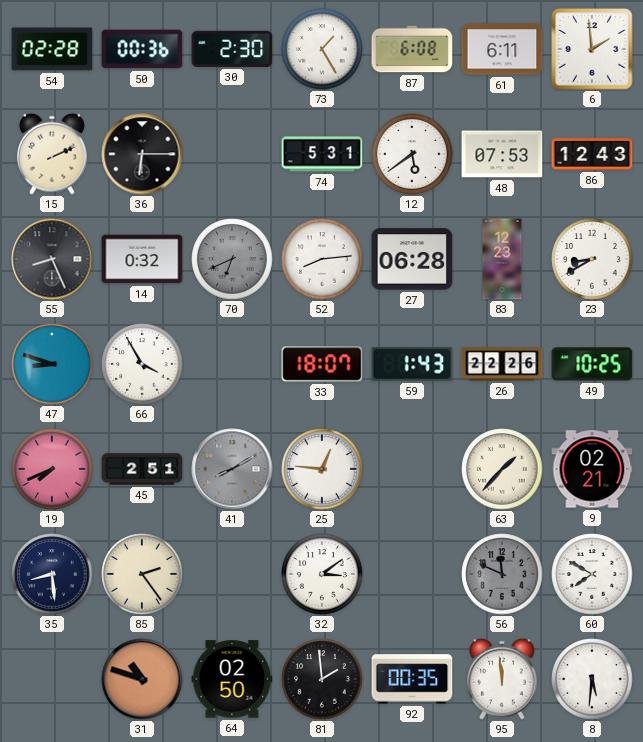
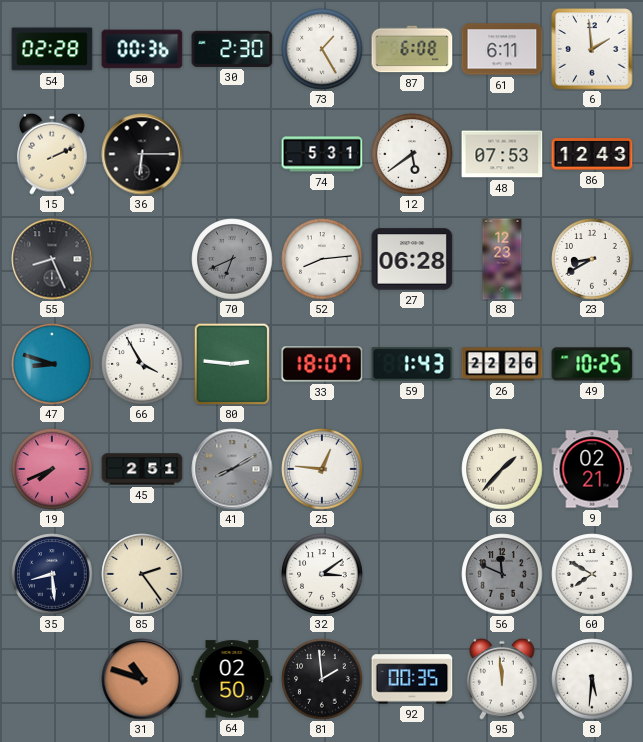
14: 0:32 -> none (142, 259)
80: none -> 2:46 (232, 363)
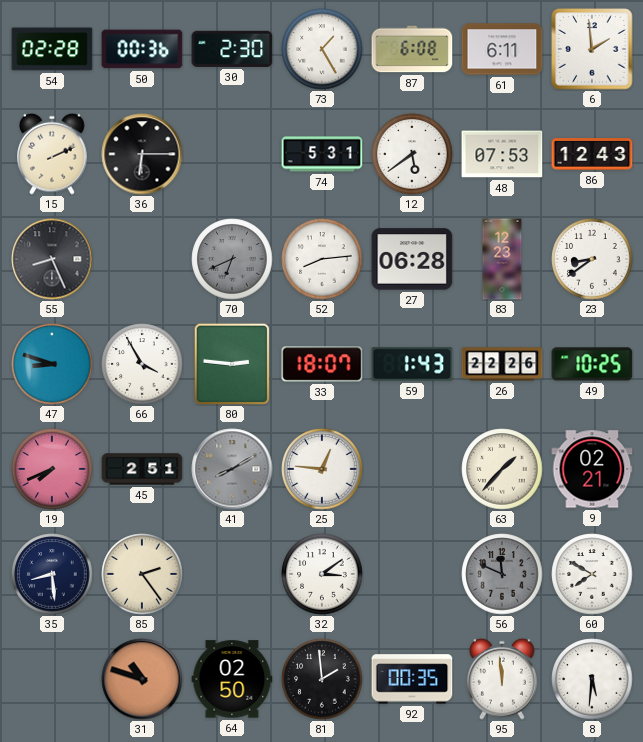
23: 8:40 -> 8:39 (592, 259)
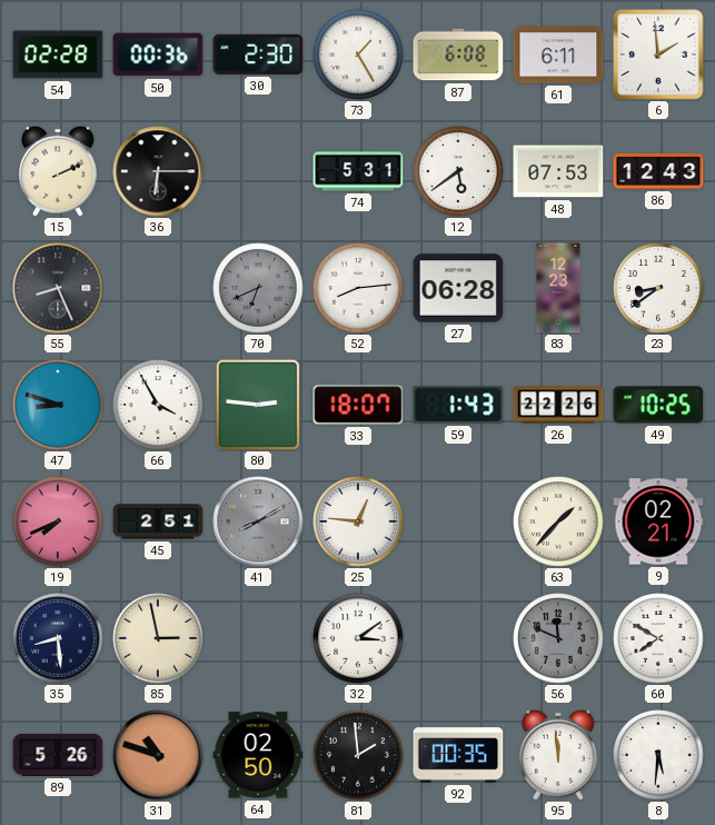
85: 2:24 -> 2:58 (158, 638)
89: none -> 5:26 (58, 755)
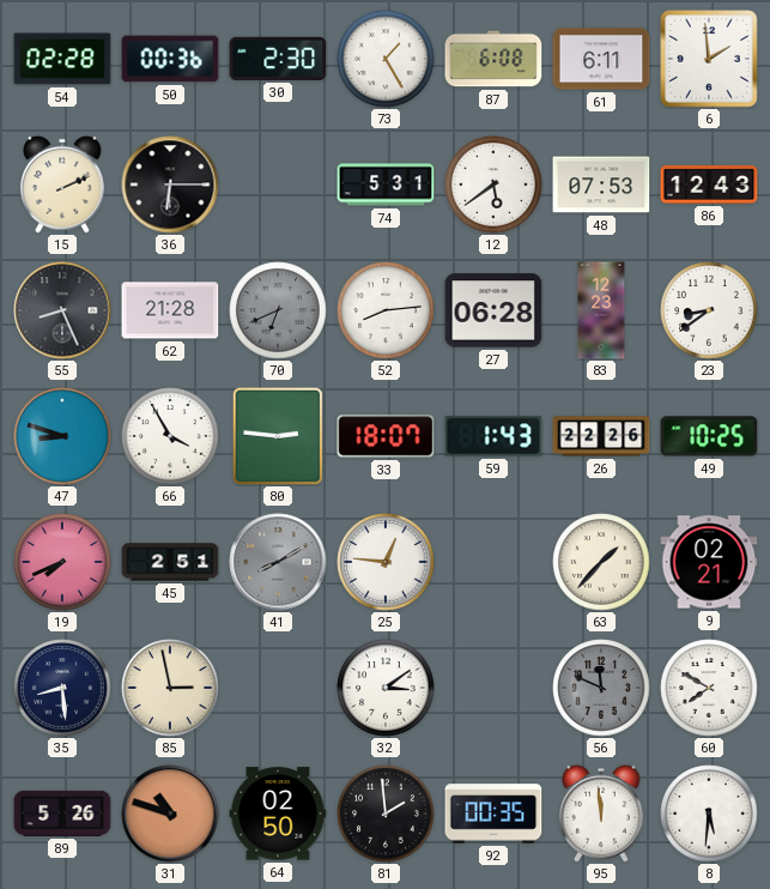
62: none -> 21:28 (170, 310)
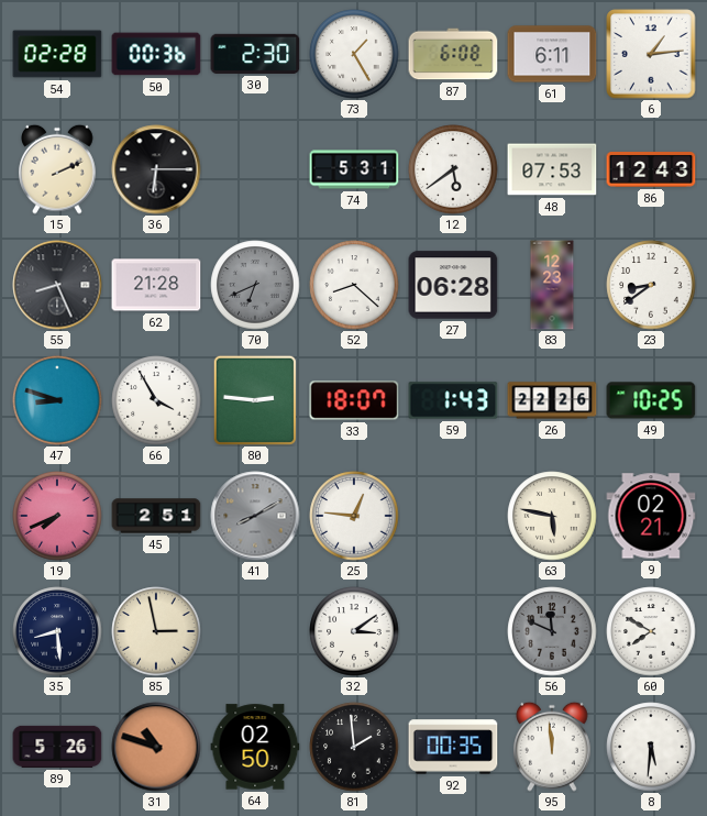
6: 1:59 -> 1:14 (651, 54)
52: 8:14 -> 8:22 (354, 285)
63: 1:37 -> 5:47 (552, 516)
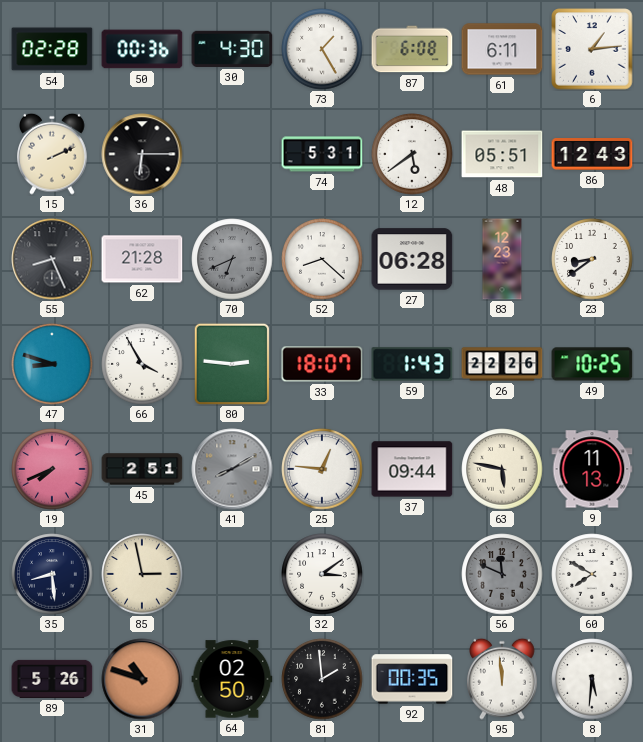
30: 2:30 -> 4:30 (232, 49)
48: 07:53 -> 05:51 (502, 154)
37: none -> 09:44 (412, 469)
9: 02:21 -> 11:13 (592, 469)
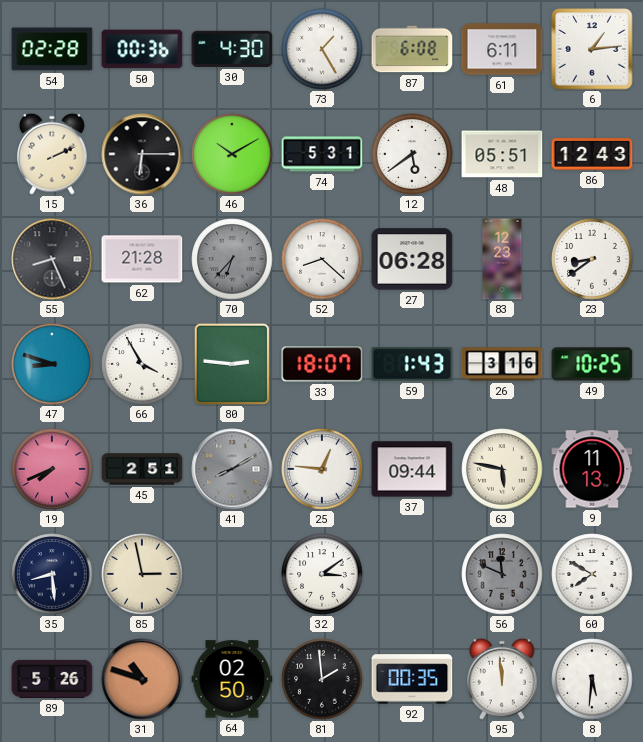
46: none -> 10:10 (232, 154)
70: 6:41 -> 6:37 (232, 259)
26: 22:26 -> 3:16 (502, 364)
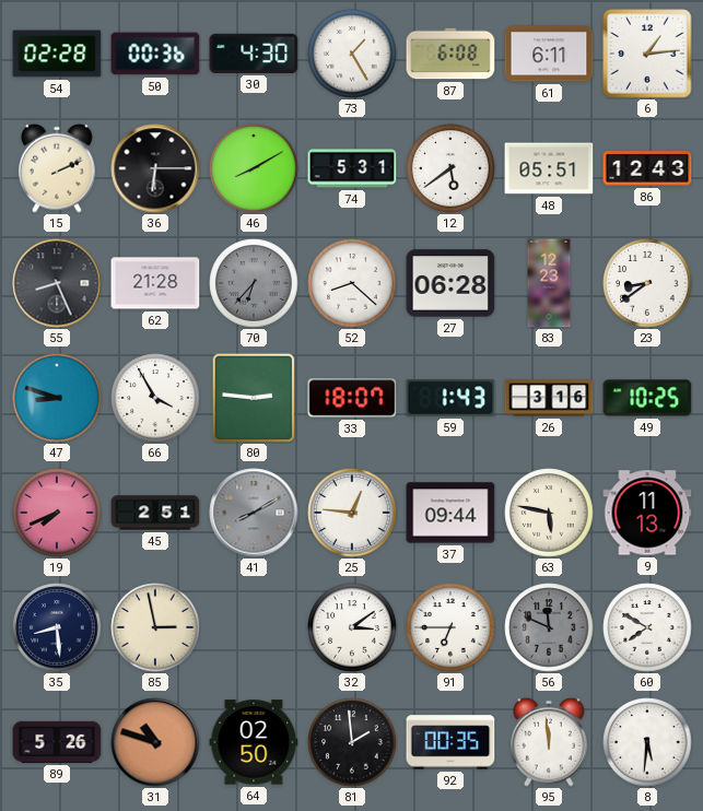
46: 10:10 -> 8:10 (254, 168)
91: none -> 6:45 (450, 627)
